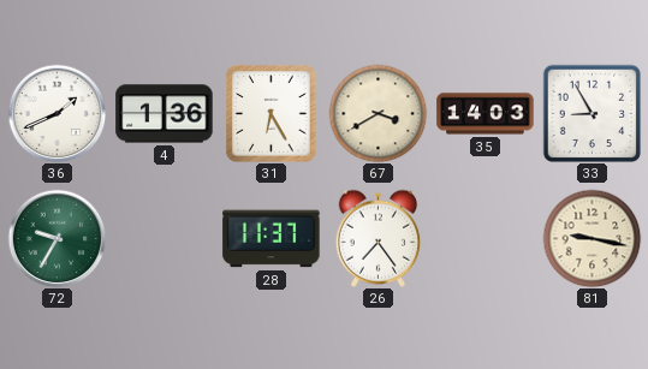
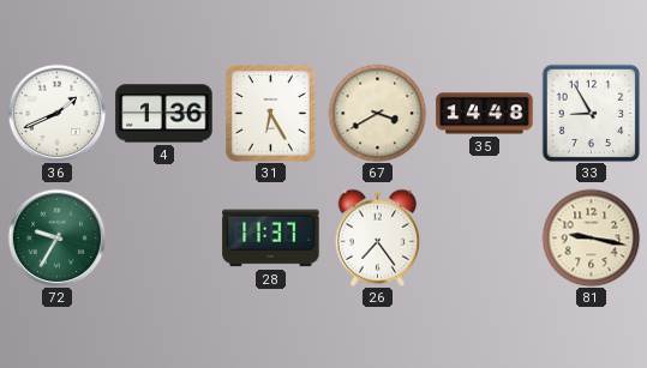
35: 14:03 -> 14:48 (485, 114)
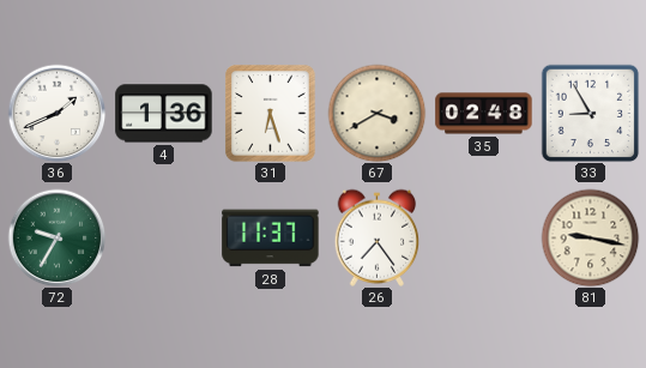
31: 6:25 -> 6:27 (271, 114)
35: 14:48 -> 02:48 (484, 114)
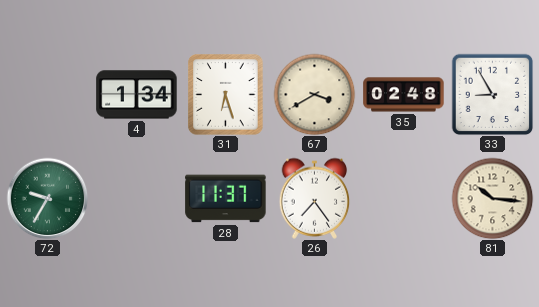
36: 1:41 -> none (56, 113)
4: 1:36 -> 1:34 (137, 95)
81: 9:17 -> 10:16 (492, 198)
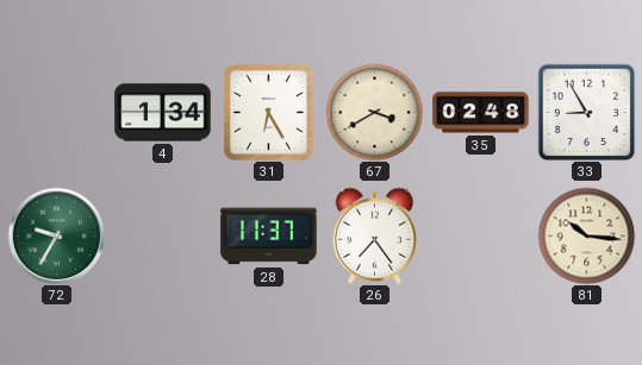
31: 6:27 -> 6:25 (269, 113)
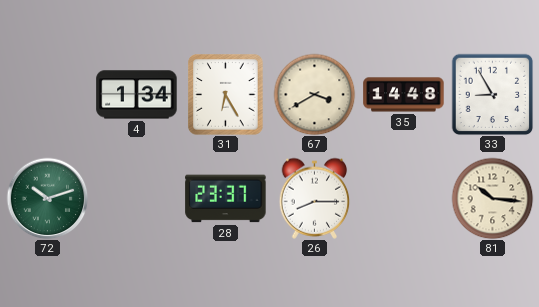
35: 02:48 -> 14:48 (404, 95)
72: 9:35 -> 10:12 (47, 198)
28: 11:37 -> 23:37 (226, 199)
26: 7:24 -> 8:15 (315, 198)
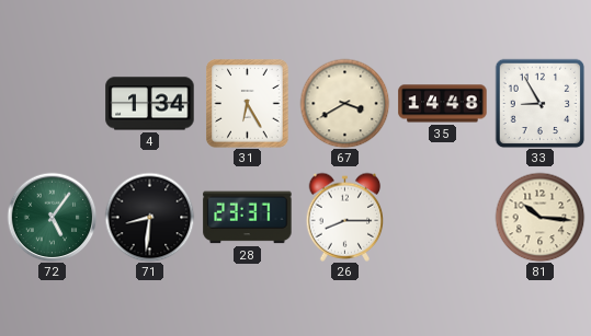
72: 10:12 -> 5:06 (52, 217)
71: none -> 8:31 (149, 217)
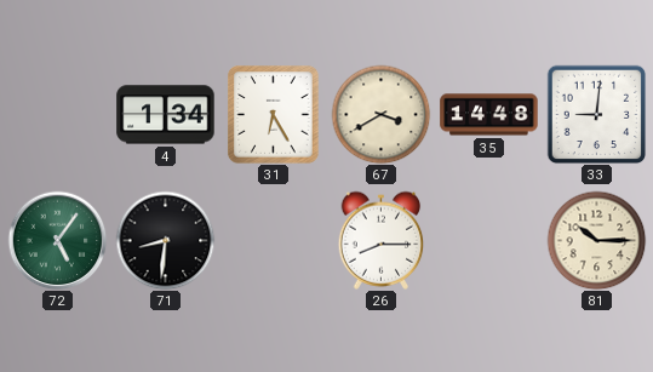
33: 8:55 -> 9:01 (596, 114)
28: 23:37 -> none (248, 218)
81: 10:16 -> 10:15 (596, 240)
